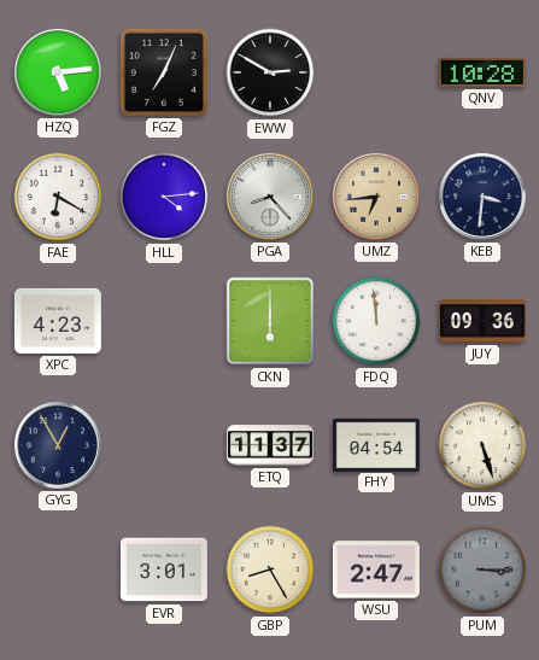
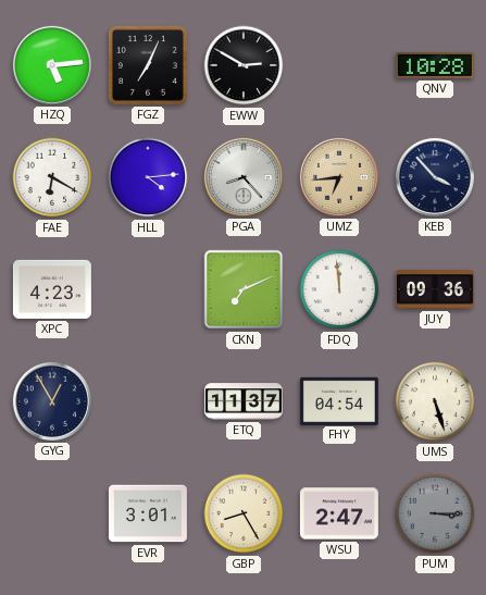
KEB: 3:31 -> 3:53 (435, 177)
CKN: 6:00 -> 7:11 (244, 289)
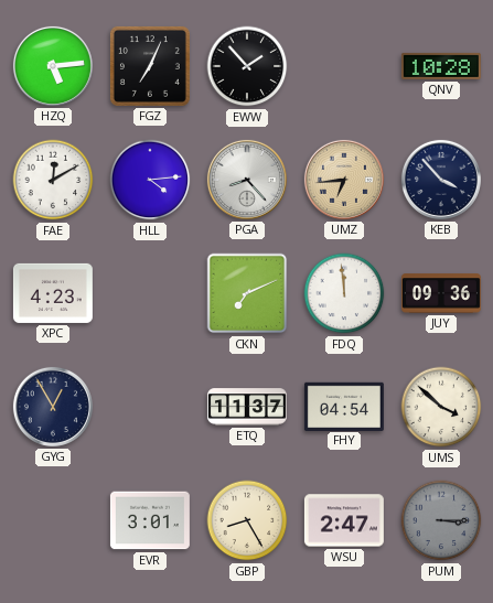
EWW: 2:50 -> 1:53 (247, 66)
FAE: 6:20 -> 12:10 (53, 180)
UMS: 5:27 -> 3:52 (441, 407)
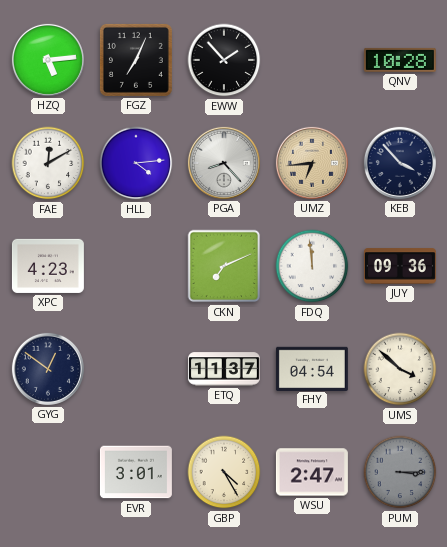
GYG: 12:55 -> 12:51 (48, 369)
GBP: 8:25 -> 4:25 (224, 472)
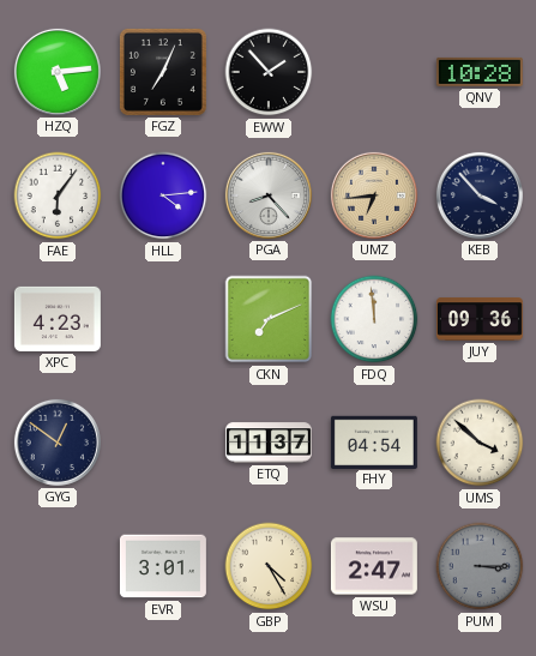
FAE: 12:10 -> 6:06 (58, 195)
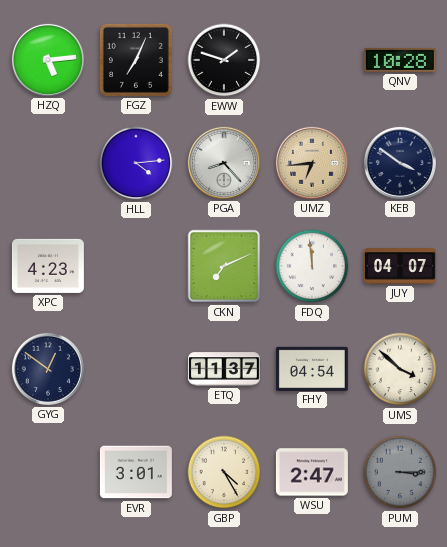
EWW: 1:53 -> 1:48 (224, 60)
FAE: 6:06 -> none (58, 195)
KEB: 3:53 -> 3:51 (400, 163)
JUY: 09:36 -> 04:07 (400, 266)
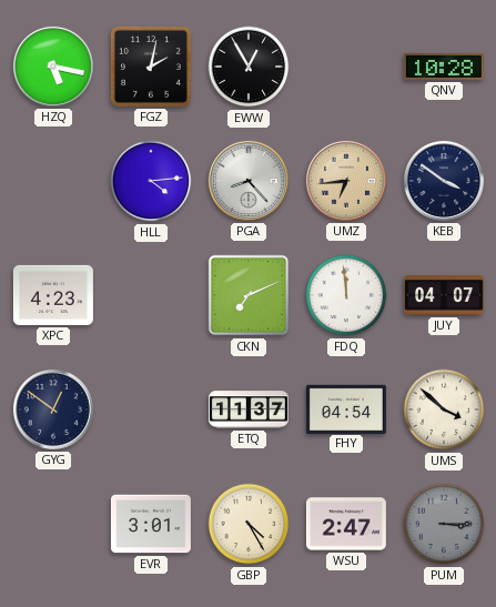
HZQ: 5:14 -> 5:17 (53, 67)
FGZ: 7:04 -> 2:02 (151, 67)
EWW: 1:48 -> 12:55 (249, 67)
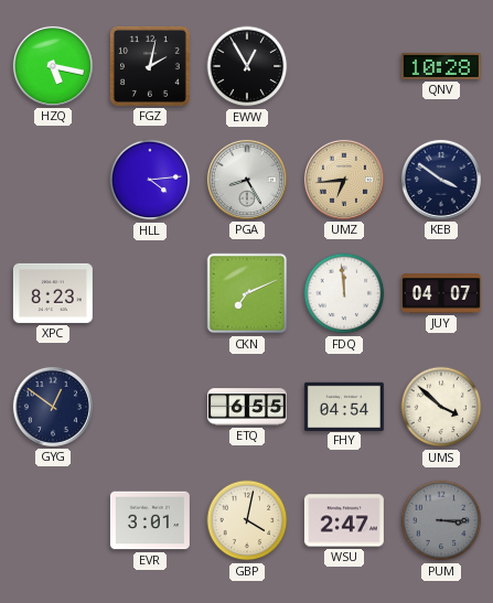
PGA: 8:23 -> 8:25 (247, 180)
XPC: 4:23 -> 8:23 (53, 293)
ETQ: 11:37 -> 6:55 (247, 407)
GBP: 4:25 -> 4:02 (247, 520)
